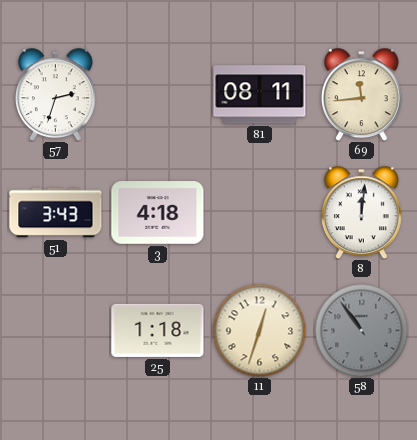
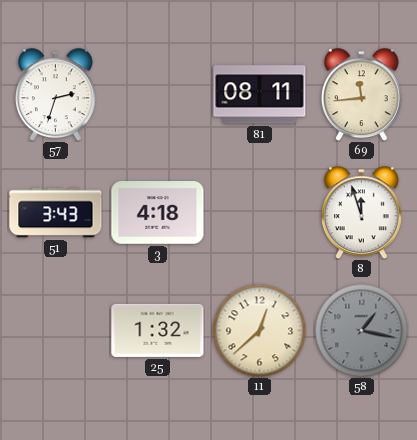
8: 12:01 -> 11:57 (361, 212)
25: 1:18 -> 1:32 (158, 330)
11: 12:33 -> 12:38 (259, 330)
58: 10:54 -> 1:17 (361, 330)
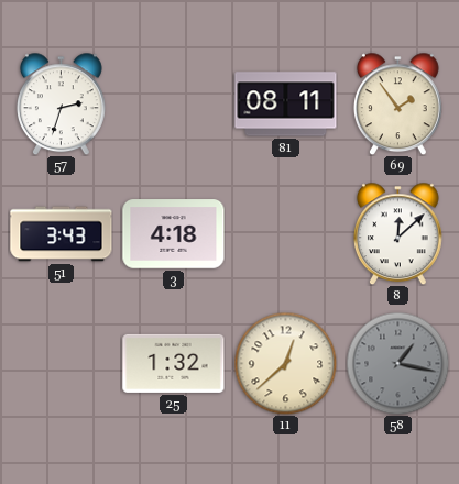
69: 11:44 -> 1:54 (397, 103)
8: 11:57 -> 12:08 (397, 233)
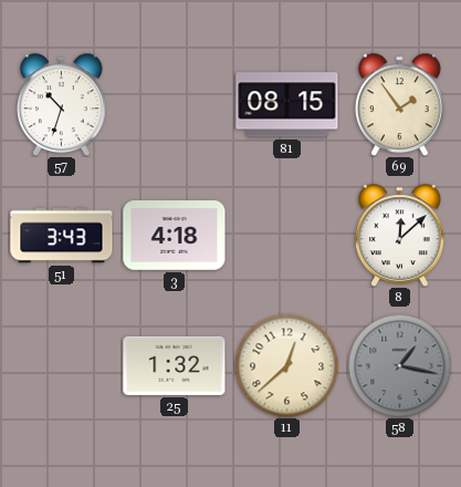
57: 2:33 -> 10:33 (61, 104)
81: 08:11 -> 08:15 (287, 105)
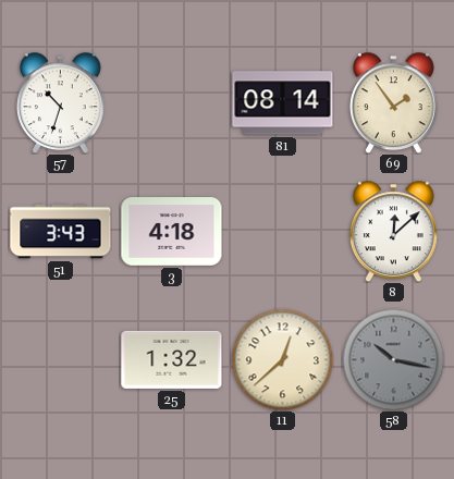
81: 08:15 -> 08:14 (283, 103)
58: 1:17 -> 10:17 (393, 359)
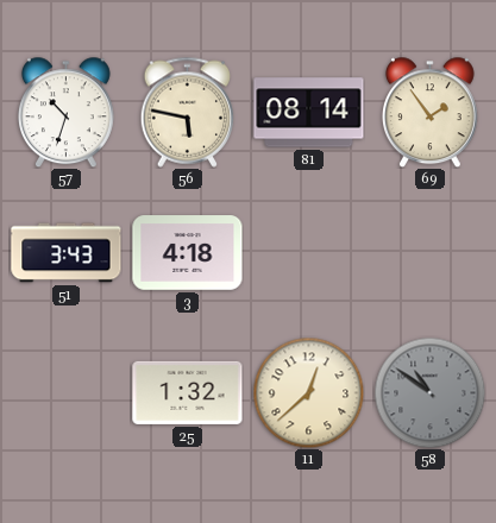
56: none -> 5:47 (188, 112)
8: 12:08 -> none (393, 231)
58: 10:17 -> 10:51 (429, 392)
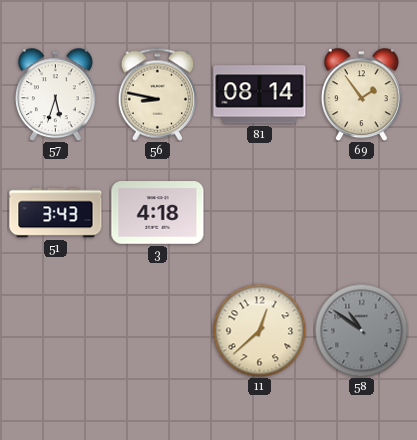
57: 10:33 -> 5:33 (55, 94)
56: 5:47 -> 8:47 (158, 94)
25: 1:32 -> none (188, 392)
